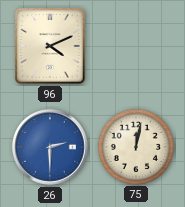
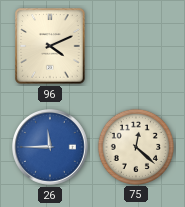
26: 2:30 -> 11:45 (51, 148)
75: 12:02 -> 12:22 (135, 146)
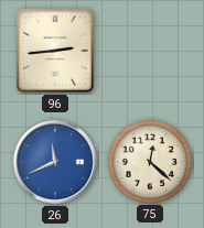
96: 4:11 -> 2:44 (55, 51)
26: 11:45 -> 11:41 (56, 163)
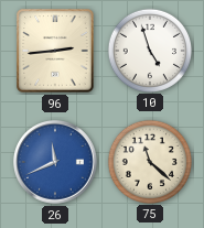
10: none -> 4:57 (149, 50)
75: 12:22 -> 11:22 (149, 161)
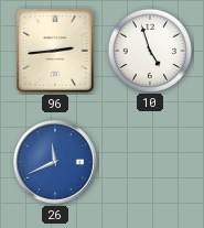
75: 11:22 -> none (149, 161)
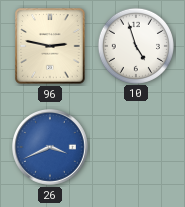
96: 2:44 -> 2:47 (50, 46)
26: 11:41 -> 3:41 (51, 148)
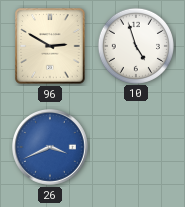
96: 2:47 -> 2:50 (50, 46)
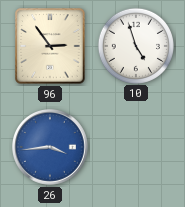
96: 2:50 -> 2:54 (50, 46)
26: 3:41 -> 3:44 (51, 148)
